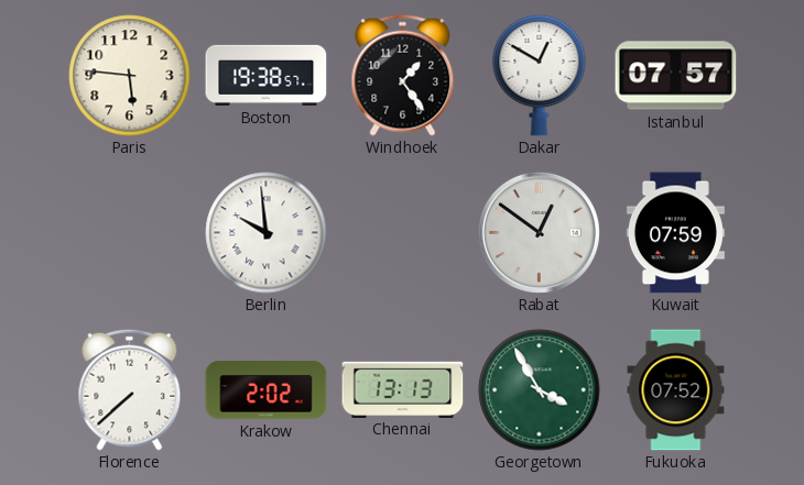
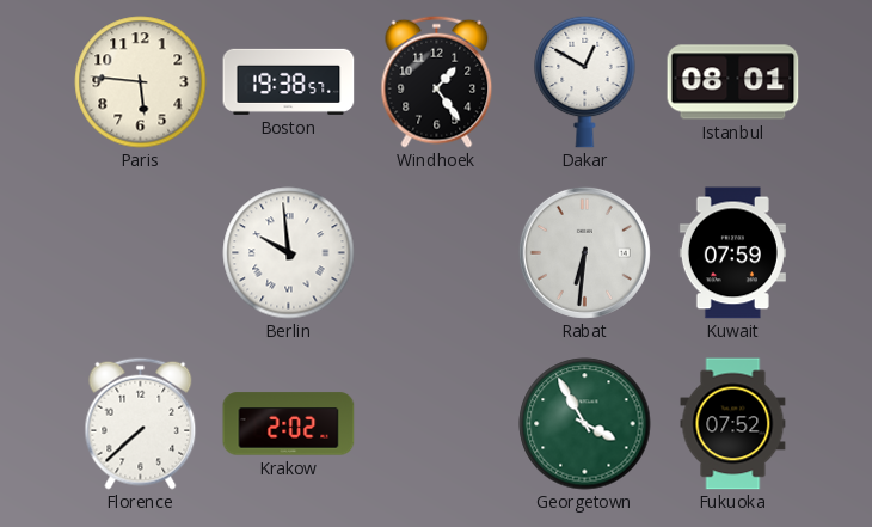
Istanbul: 07:57 -> 08:01 (733, 82)
Rabat: 12:51 -> 6:31 (584, 252)
Chennai: 13:13 -> none (403, 389)
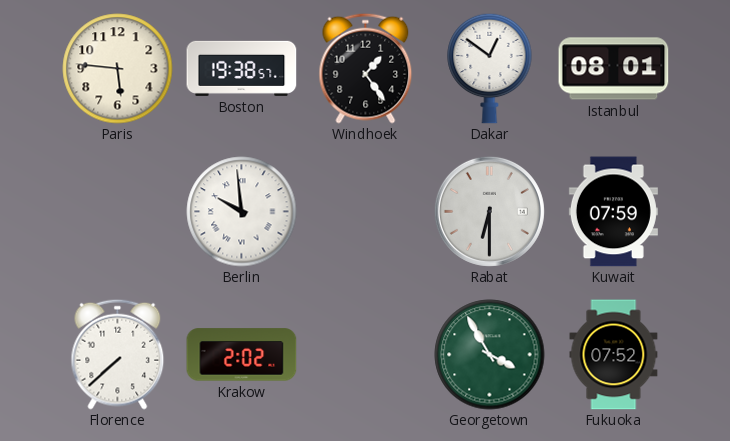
Dakar: 12:50 -> 12:51 (490, 68)
Rabat: 6:31 -> 6:30 (489, 211)
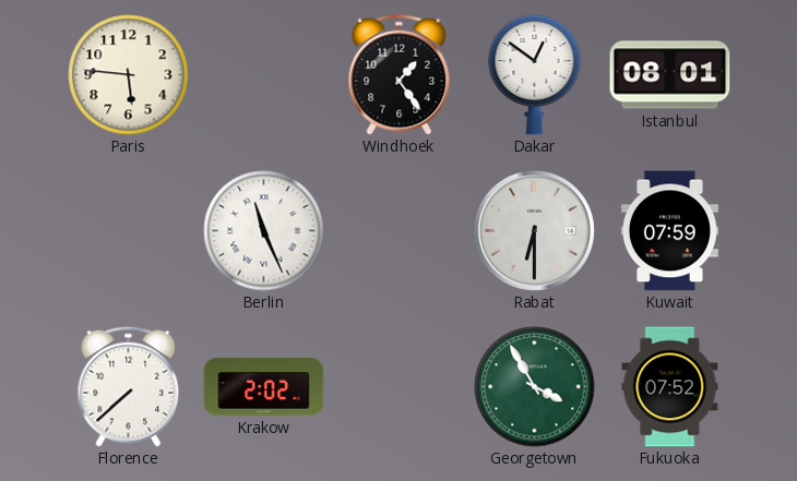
Boston: 19:38 -> none (242, 68)
Berlin: 9:59 -> 11:26 (264, 231)
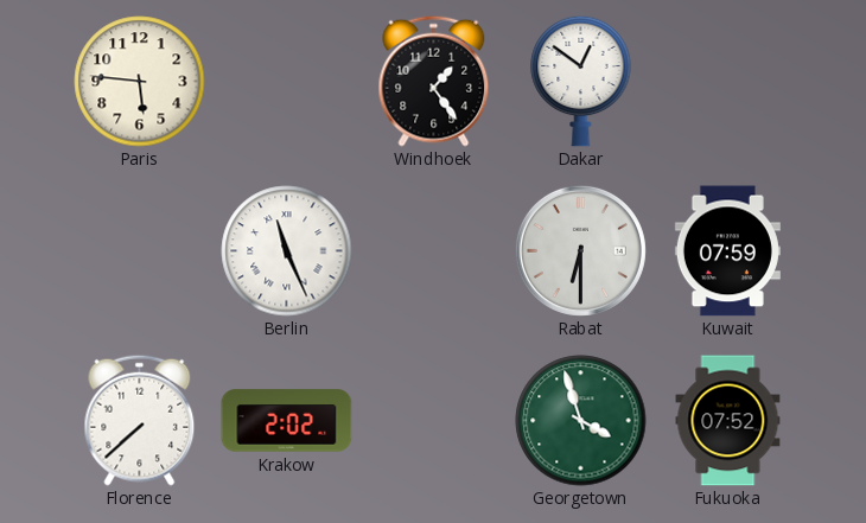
Istanbul: 08:01 -> none (670, 75)
Georgetown: 3:55 -> 3:57 (581, 421)
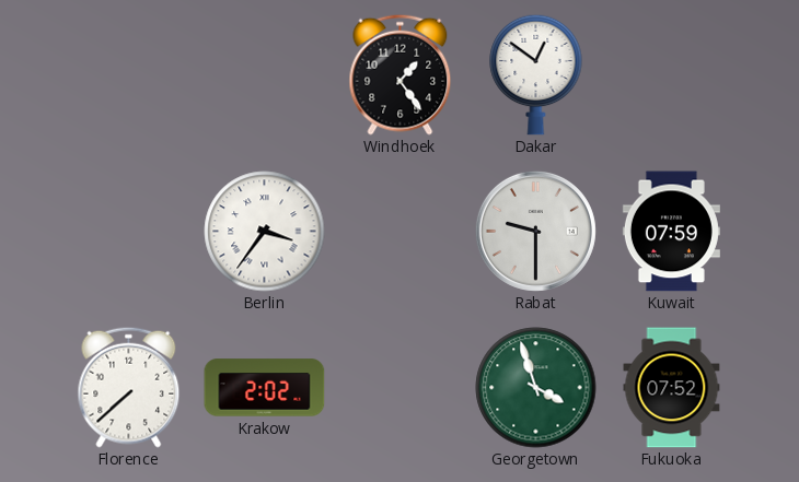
Paris: 5:46 -> none (140, 82)
Berlin: 11:26 -> 3:36 (265, 232)
Rabat: 6:30 -> 9:30 (535, 231)
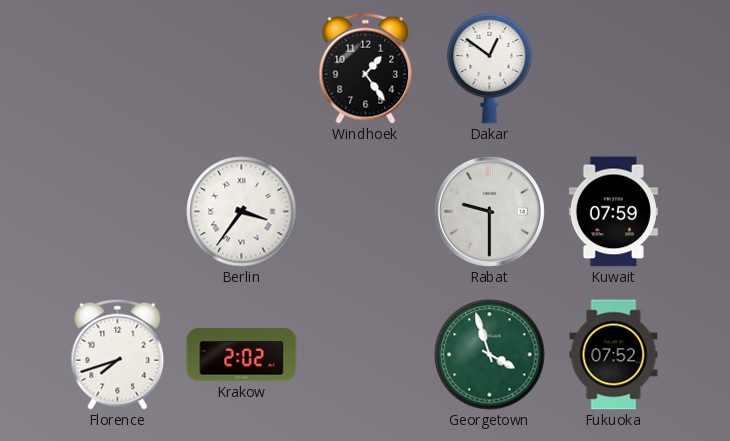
Florence: 7:38 -> 7:42 (118, 354)
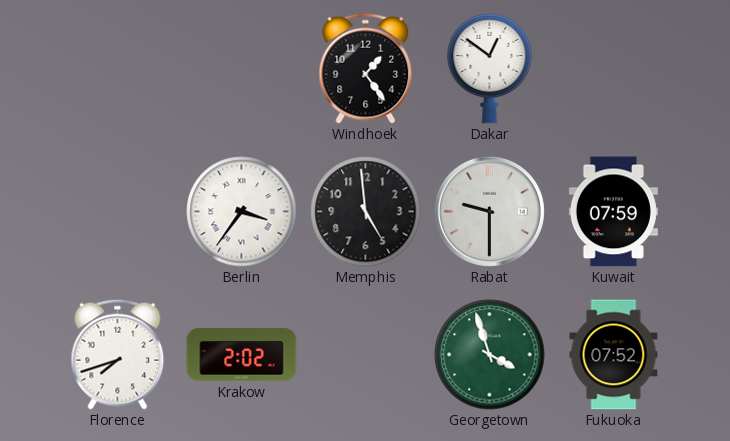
Memphis: none -> 4:59 (366, 212)
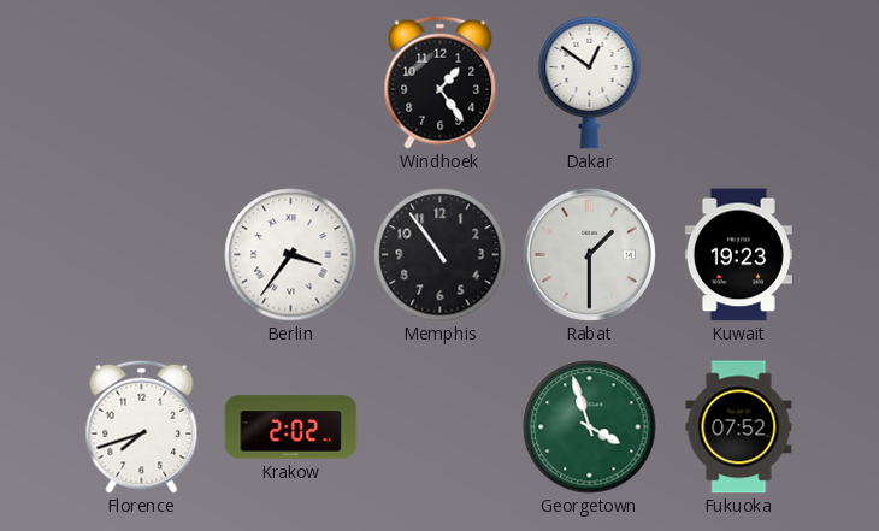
Memphis: 4:59 -> 10:54 (441, 255)
Rabat: 9:30 -> 1:30 (589, 254)
Kuwait: 07:59 -> 19:23 (738, 255)
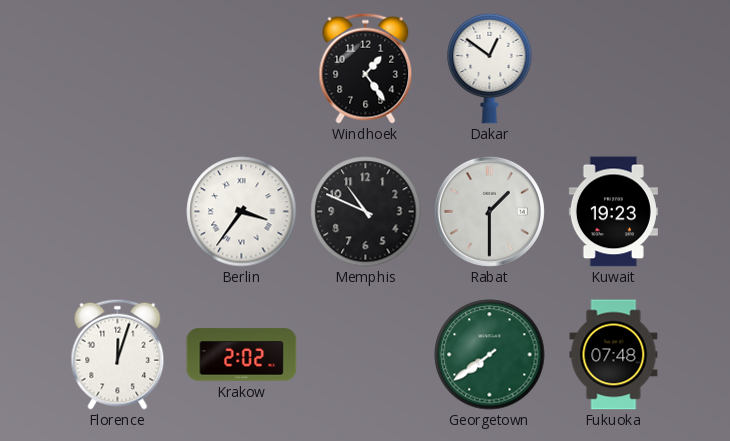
Memphis: 10:54 -> 10:49 (366, 212)
Florence: 7:42 -> 12:03 (118, 354)
Georgetown: 3:57 -> 7:39 (490, 355)
Fukuoka: 07:52 -> 07:48 (614, 355)
